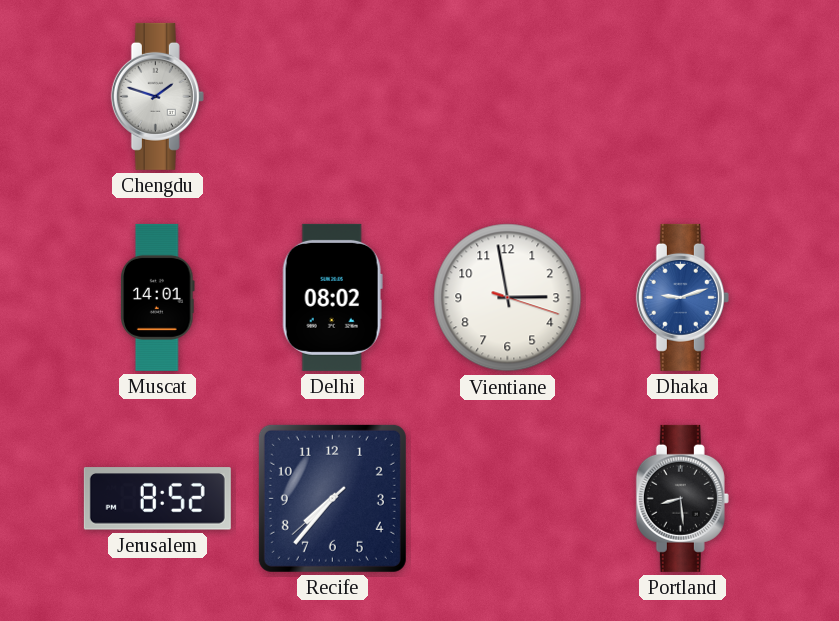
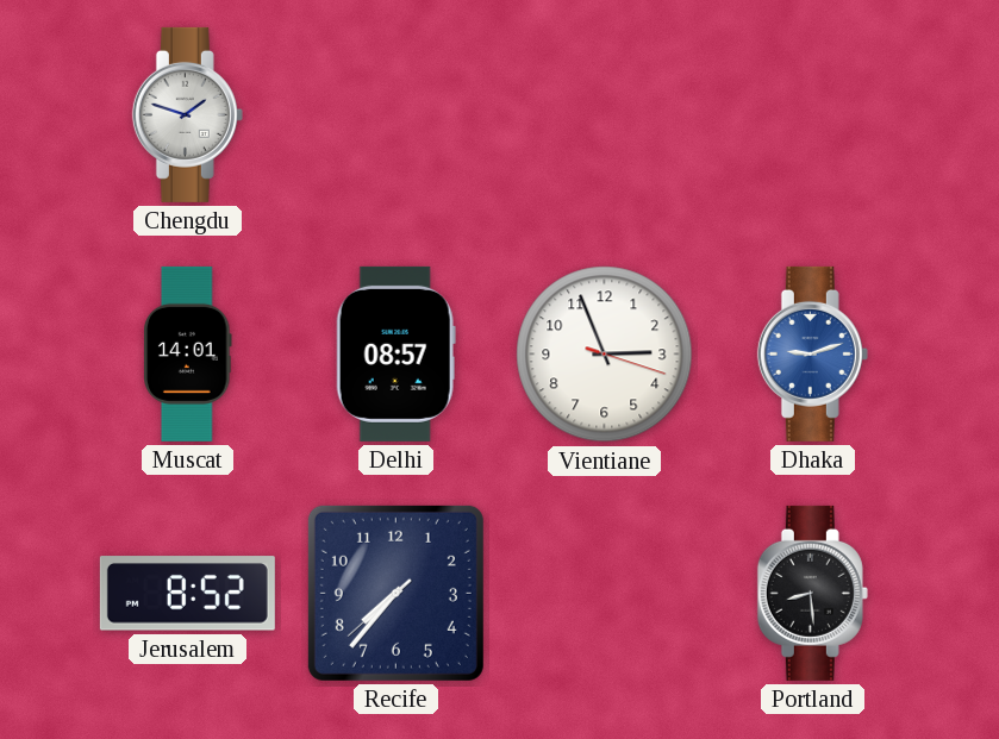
Delhi: 08:02 -> 08:57 (395, 353)
Vientiane: 2:58 -> 2:56 (605, 355)
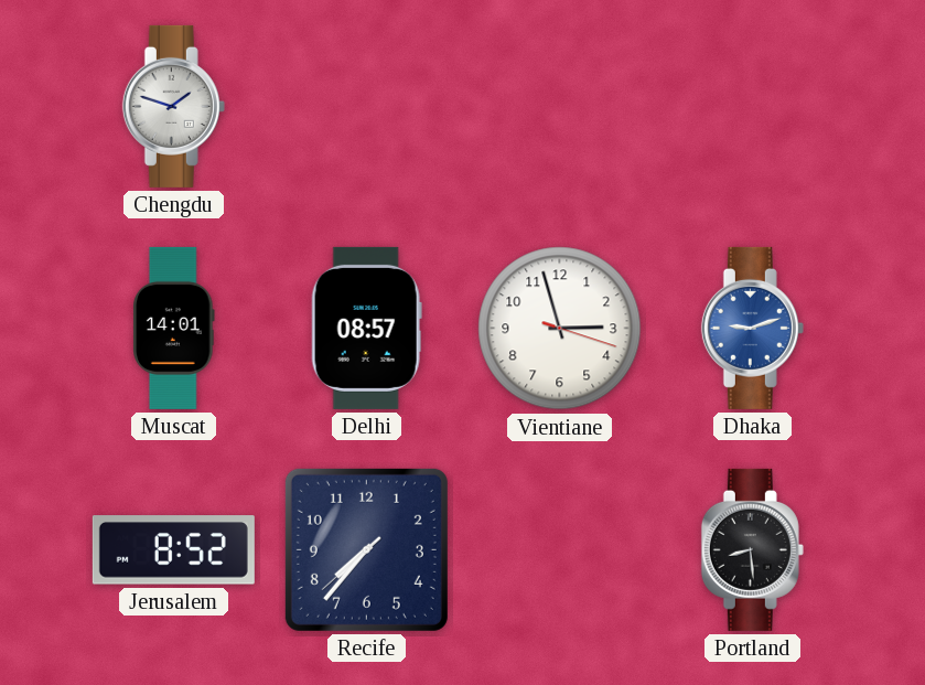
Vientiane: 2:56 -> 2:57 (560, 329)
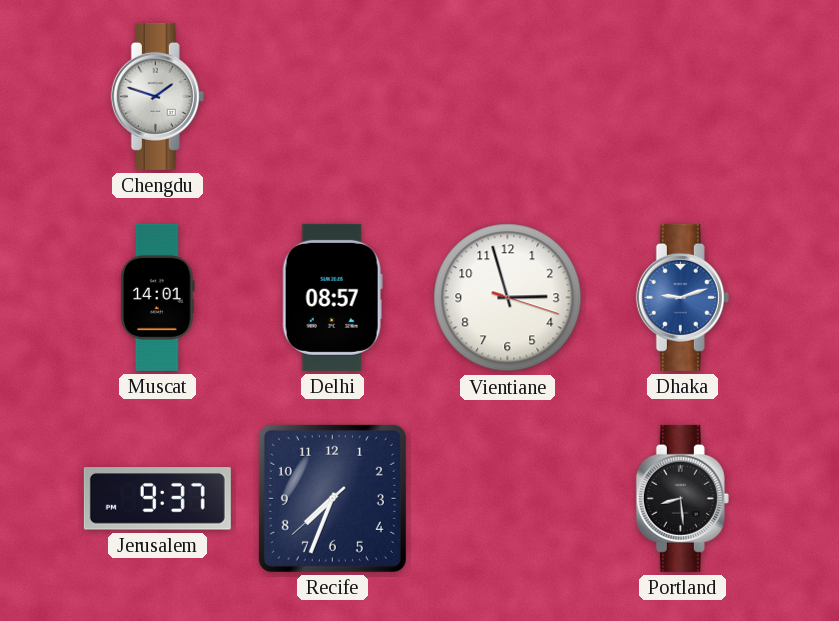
Jerusalem: 8:52 -> 9:37 (157, 499)
Recife: 7:36 -> 7:33 (332, 498)
